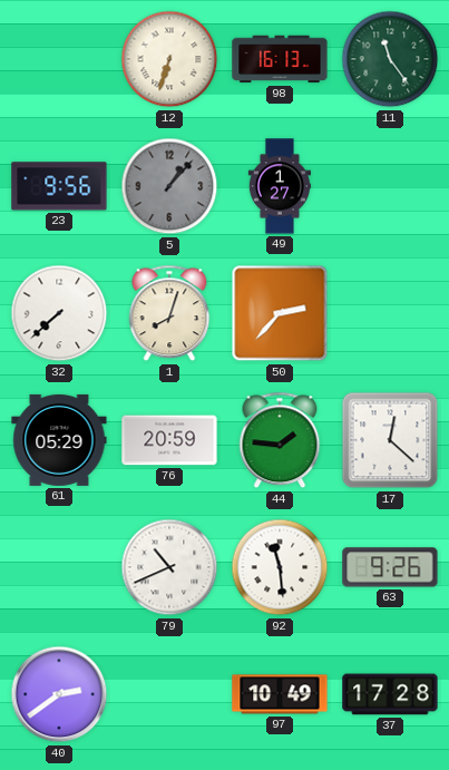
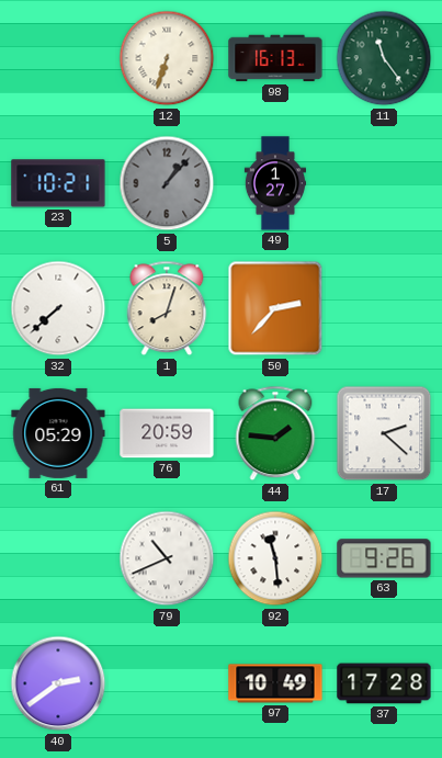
23: 9:56 -> 10:21 (58, 183)
17: 12:22 -> 2:22 (384, 433)
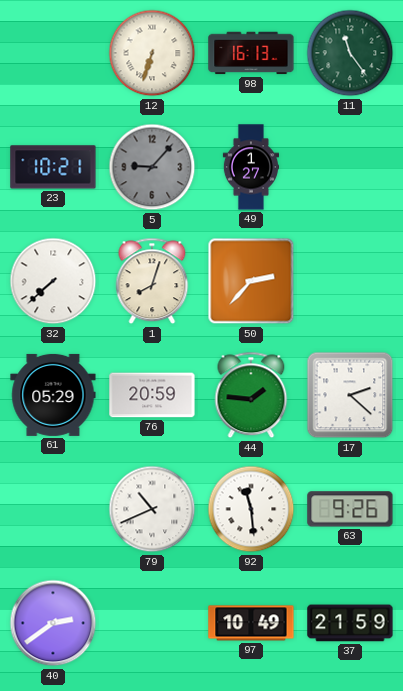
5: 1:07 -> 9:07 (152, 167)
37: 17:28 -> 21:59 (350, 623)
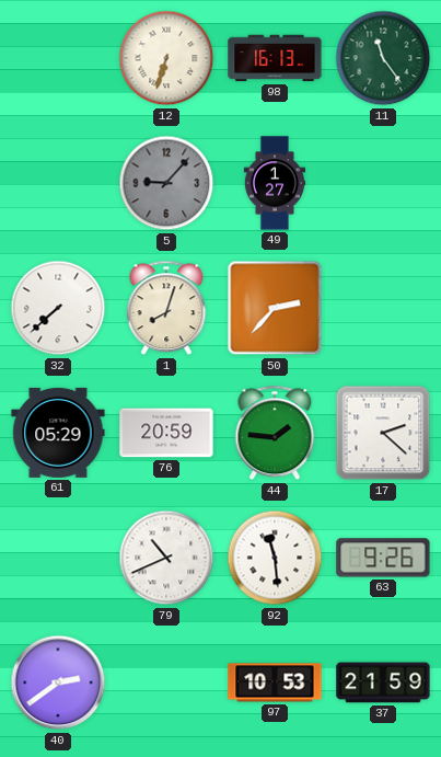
23: 10:21 -> none (53, 167)
97: 10:49 -> 10:53 (275, 683)
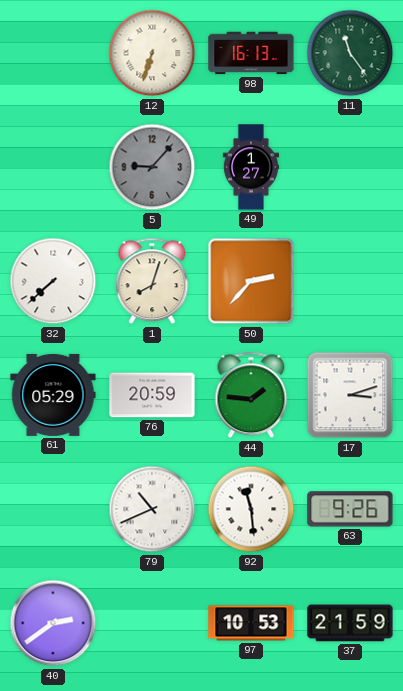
17: 2:22 -> 3:12 (350, 395)
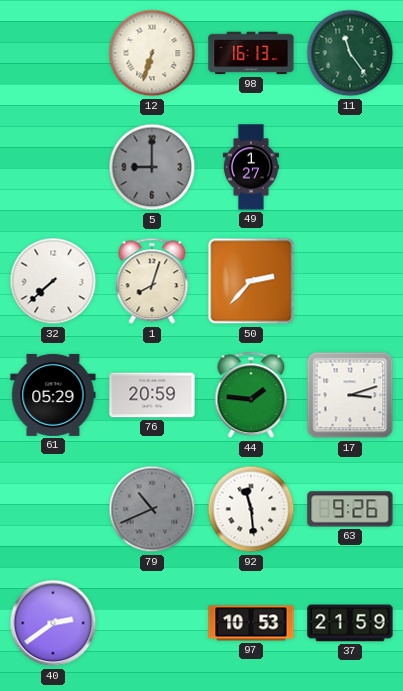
5: 9:07 -> 9:00 (152, 167)
79 dial: white -> grey (152, 509)
